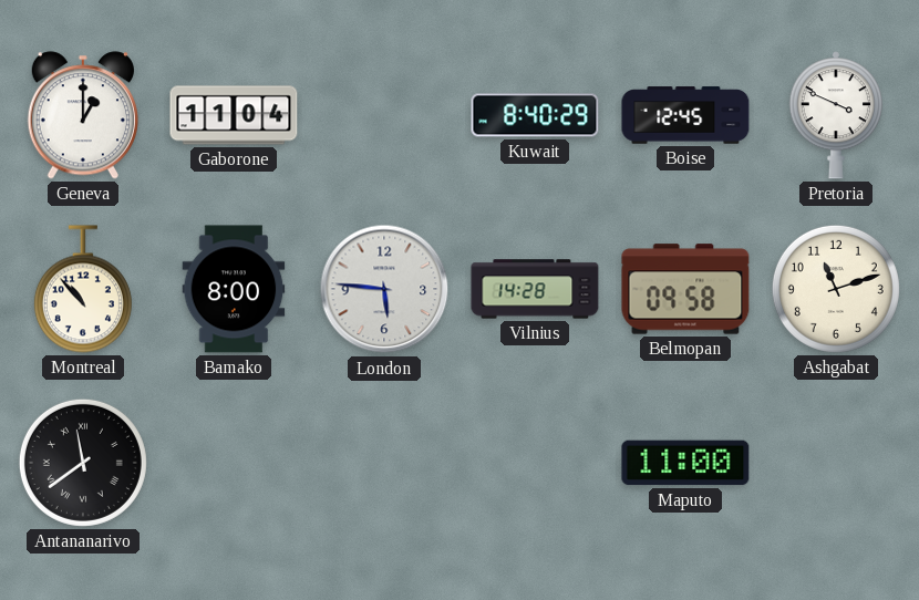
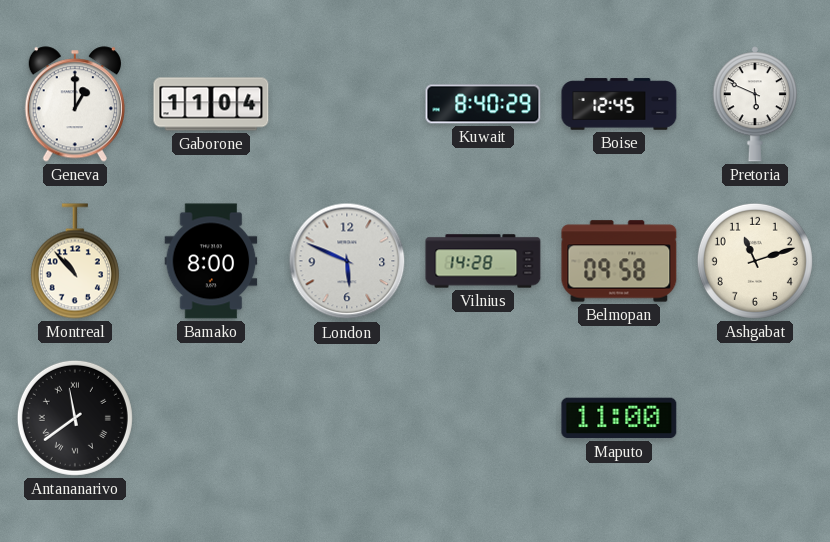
Pretoria: 3:49 -> 5:49 (755, 104)
London: 5:46 -> 5:49 (347, 261)
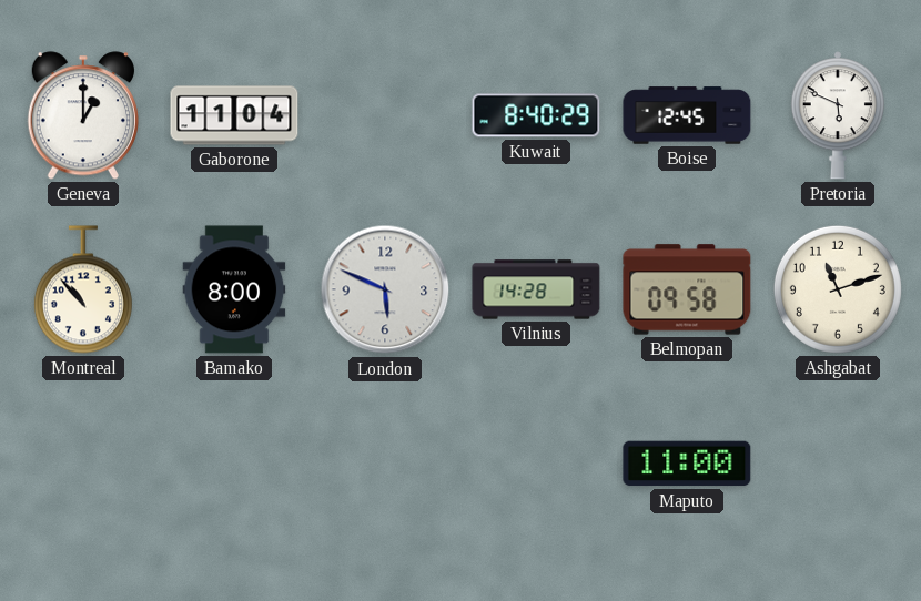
Antananarivo: 11:39 -> none (75, 418)
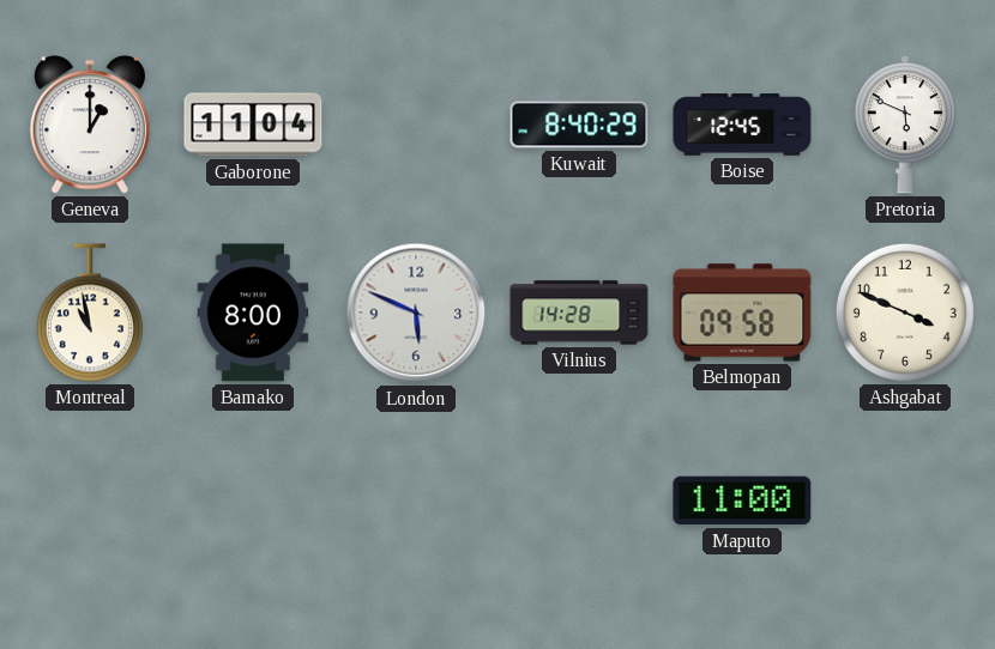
Montreal: 10:53 -> 10:58 (90, 313)
Ashgabat: 11:12 -> 3:49 (905, 313)
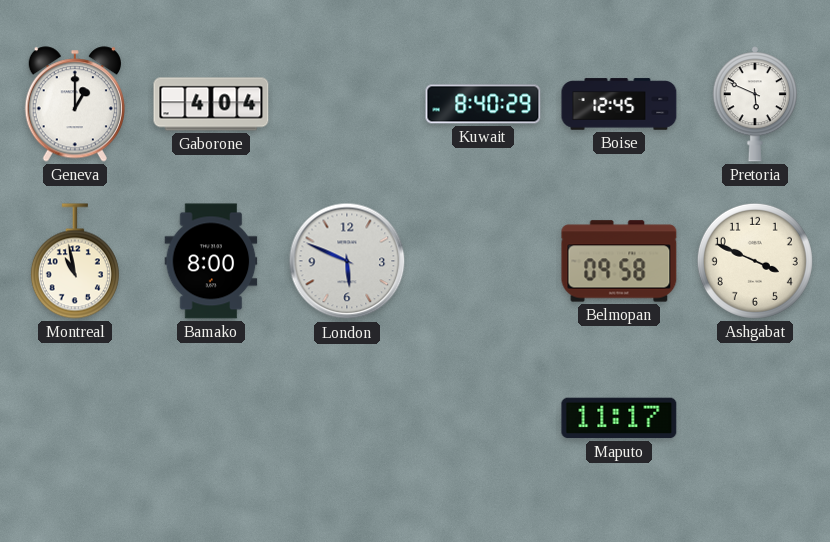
Gaborone: 11:04 -> 4:04 (211, 104)
Vilnius: 14:28 -> none (579, 313)
Maputo: 11:00 -> 11:17 (619, 418)
